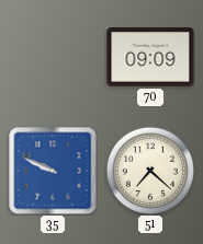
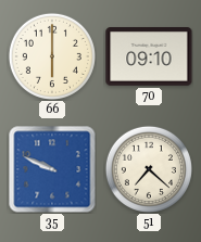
66: none -> 6:00 (52, 56)
70: 09:09 -> 09:10 (149, 56)
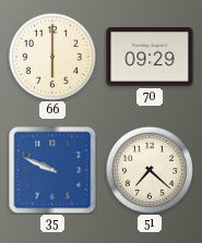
70: 09:10 -> 09:29 (150, 57)
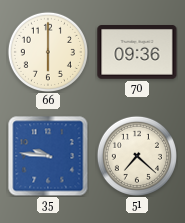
70: 09:29 -> 09:36 (137, 52)
35: 9:49 -> 9:46 (48, 156)
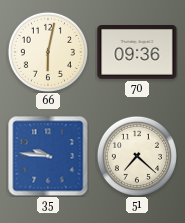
66: 6:00 -> 6:02 (48, 52)
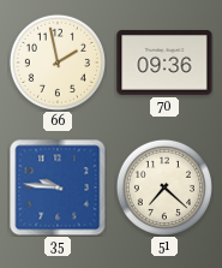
66: 6:02 -> 1:58 (58, 62)
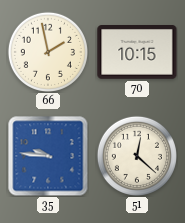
70: 09:36 -> 10:15 (137, 52)
51: 7:22 -> 12:22 (137, 156)
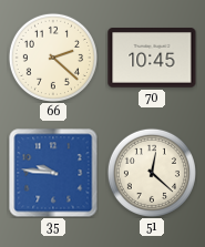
66: 1:58 -> 2:22 (53, 58)
70: 10:15 -> 10:45 (152, 58)
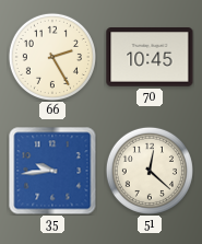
66: 2:22 -> 2:25 (52, 57)
35: 9:46 -> 9:44 (52, 171)
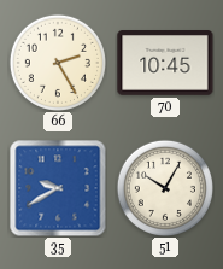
35: 9:44 -> 9:40 (58, 188)
51: 12:22 -> 10:05 (165, 188)
